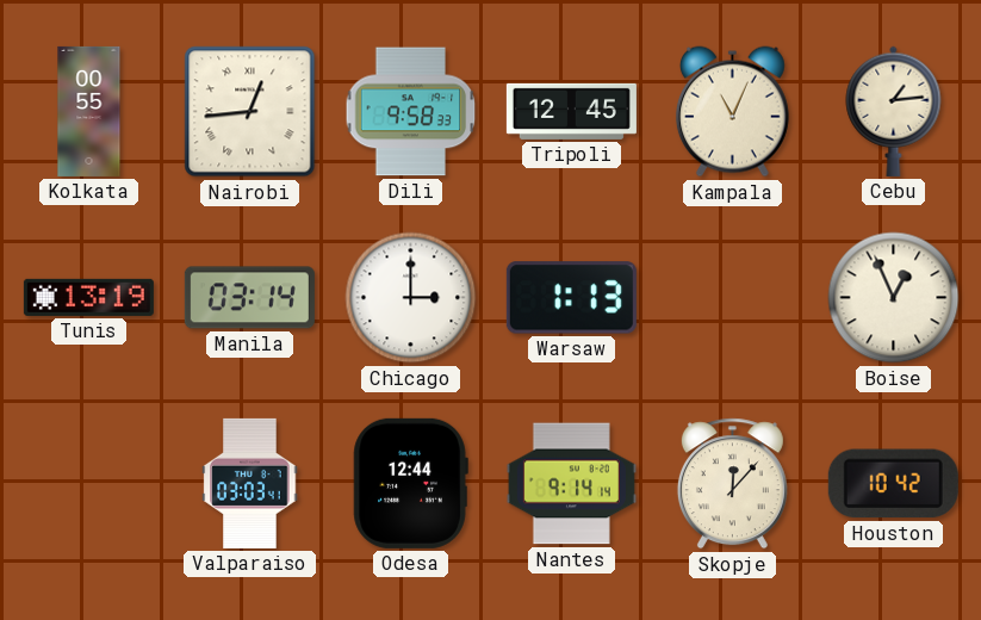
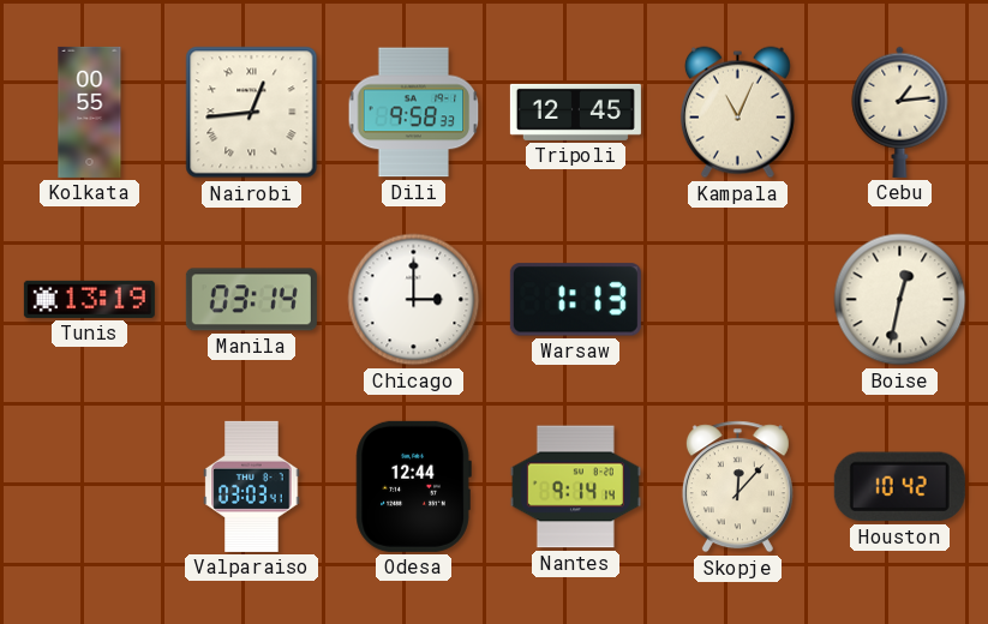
Boise: 12:56 -> 12:32 (900, 300)
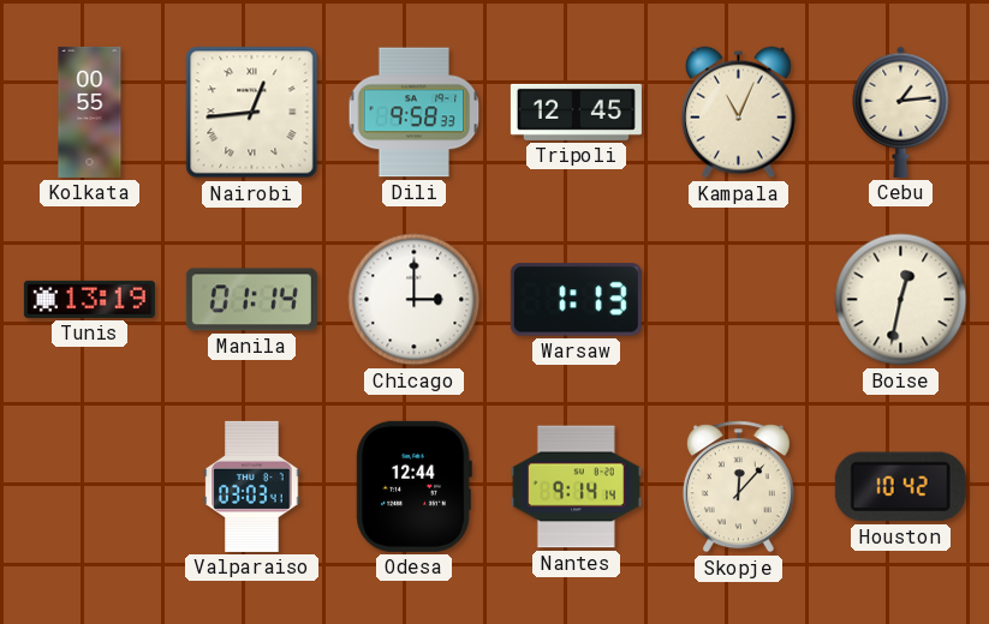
Manila: 03:14 -> 01:14 (251, 300)
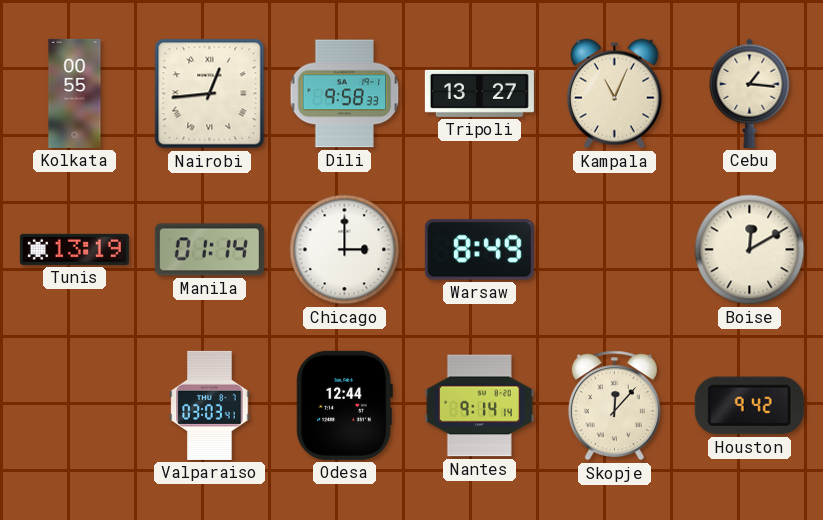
Tripoli: 12:45 -> 13:27 (479, 93)
Cebu: 1:14 -> 1:16 (750, 93)
Warsaw: 1:13 -> 8:49 (479, 250)
Boise: 12:32 -> 12:10 (750, 250)
Houston: 10:42 -> 9:42 (749, 406)
